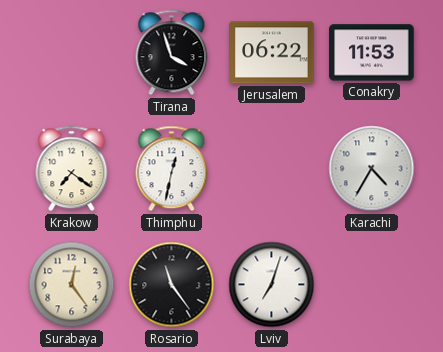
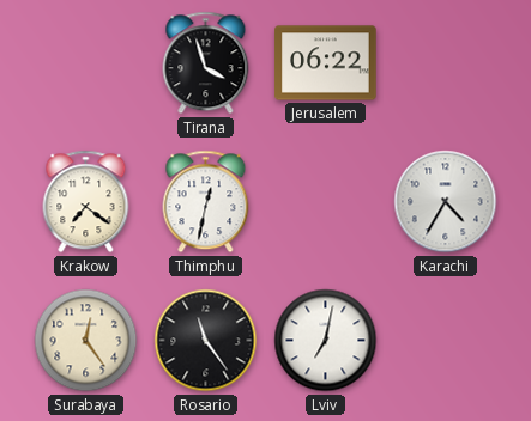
Conakry: 11:53 -> none (372, 53)
Lviv: 7:03 -> 7:02 (326, 341)
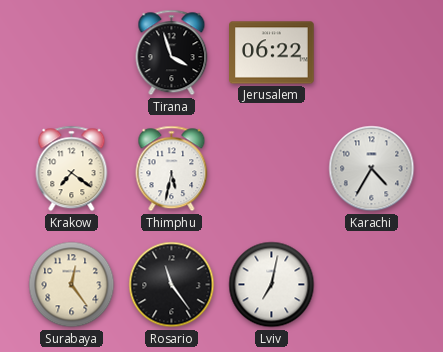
Thimphu: 12:32 -> 5:32 (172, 169)
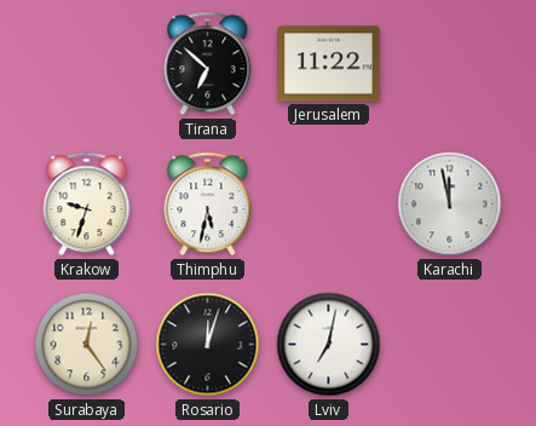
Tirana: 3:57 -> 6:52 (208, 64)
Jerusalem: 06:22 -> 11:22 (329, 64)
Krakow: 7:21 -> 9:33 (87, 205)
Karachi: 4:35 -> 11:58 (450, 205)
Rosario: 11:24 -> 12:03 (208, 345)
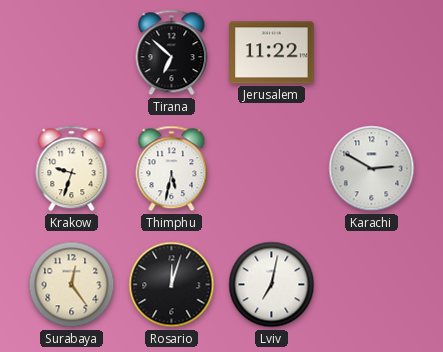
Karachi: 11:58 -> 2:50 (372, 169)
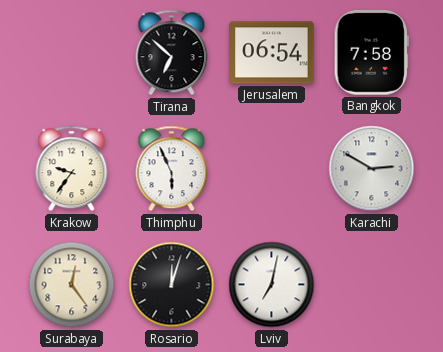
Jerusalem: 11:22 -> 06:54 (272, 53)
Bangkok: none -> 7:58 (371, 53)
Krakow: 9:33 -> 9:36 (72, 169)
Thimphu: 5:32 -> 5:56 (172, 169)
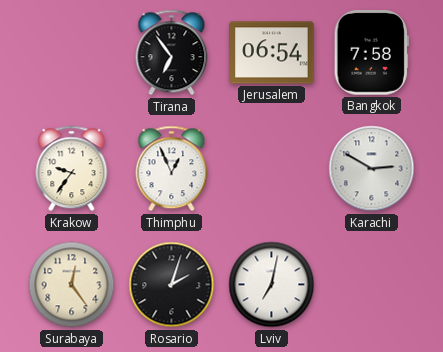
Tirana: 6:52 -> 6:54 (172, 53)
Thimphu: 5:56 -> 12:56 (172, 169)
Rosario: 12:03 -> 2:03 (172, 285)
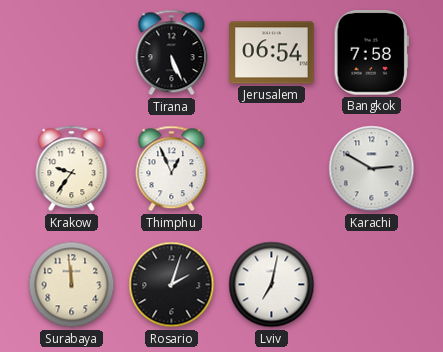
Tirana: 6:54 -> 5:26 (172, 53)
Surabaya: 12:24 -> 11:59 (72, 285)
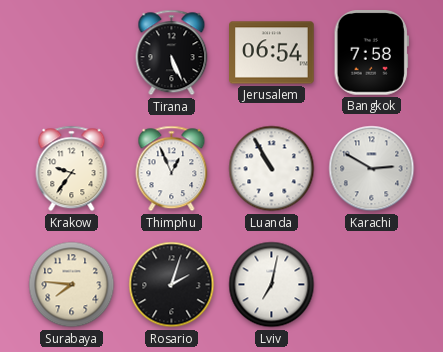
Luanda: none -> 10:55 (272, 169)
Surabaya: 11:59 -> 7:46 (72, 285)
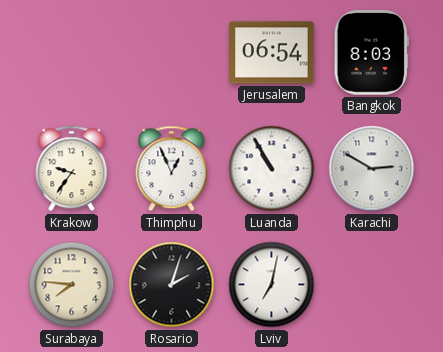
Tirana: 5:26 -> none (172, 53)
Bangkok: 7:58 -> 8:03 (371, 53)
